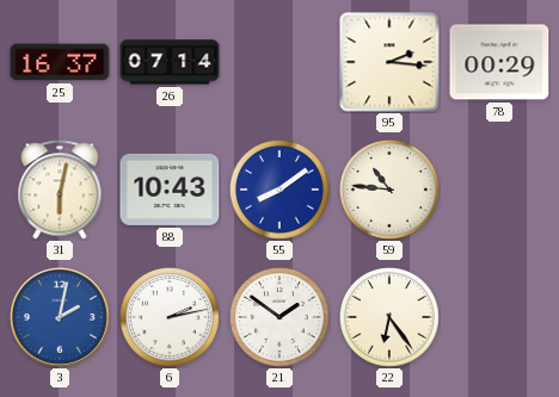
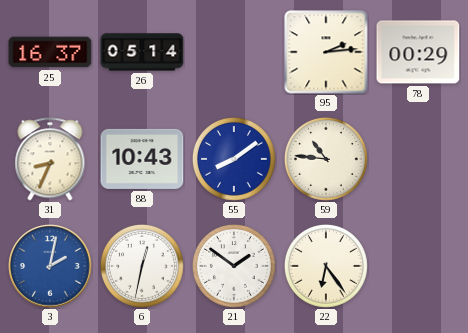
26: 07:14 -> 05:14 (142, 52)
95: 2:16 -> 2:14 (326, 52)
31: 6:02 -> 8:34 (50, 159)
6: 2:13 -> 12:32 (142, 266)
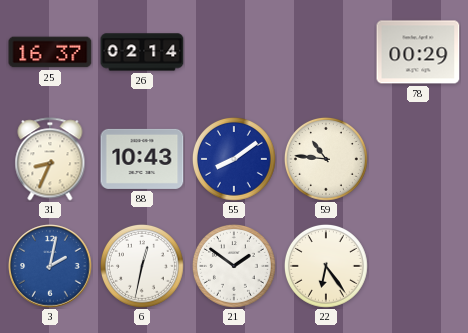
26: 05:14 -> 02:14 (142, 52)
95: 2:14 -> none (326, 52)
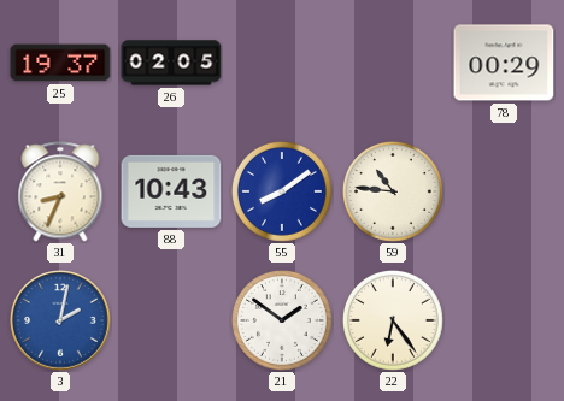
25: 16:37 -> 19:37 (60, 63)
26: 02:14 -> 02:05 (171, 63)
6: 12:32 -> none (142, 266)
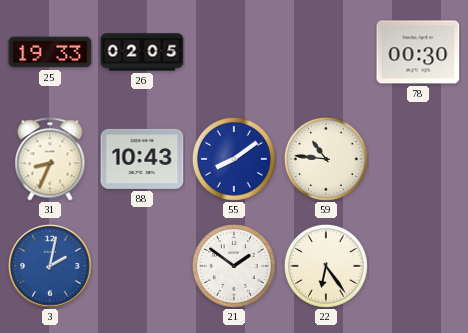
25: 19:37 -> 19:33 (50, 52)
78: 00:29 -> 00:30 (418, 52)
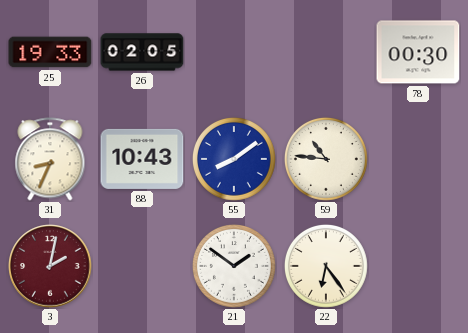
3 dial: blue -> burgundy (50, 266)
